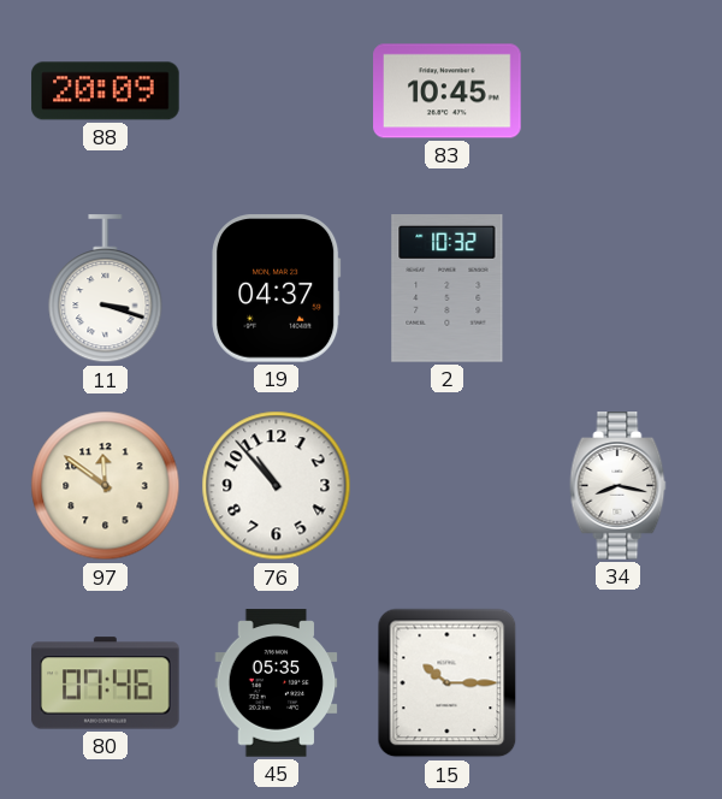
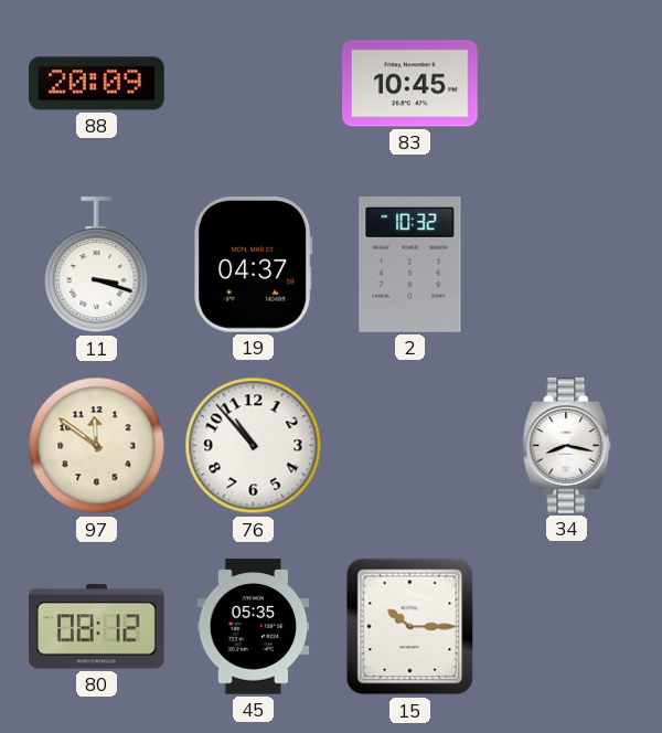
80: 07:46 -> 08:12 (97, 627)
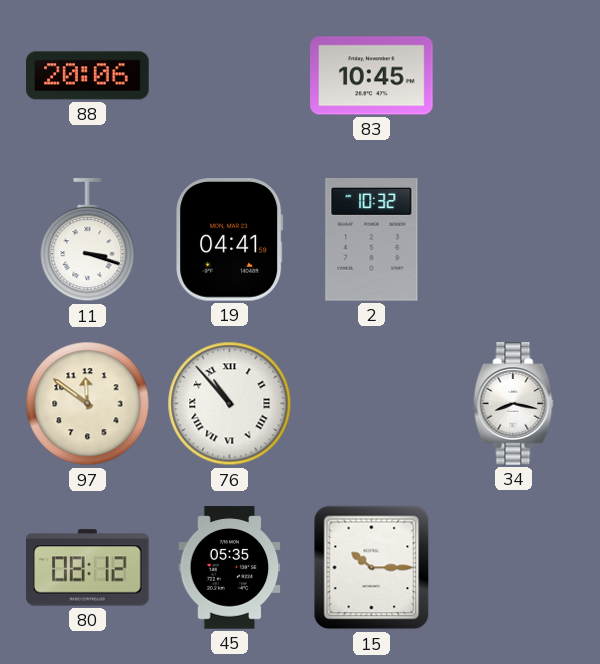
88: 20:09 -> 20:06 (88, 76)
19: 04:37 -> 04:41 (230, 240)
76 numerals: Arabic -> Roman (230, 404)
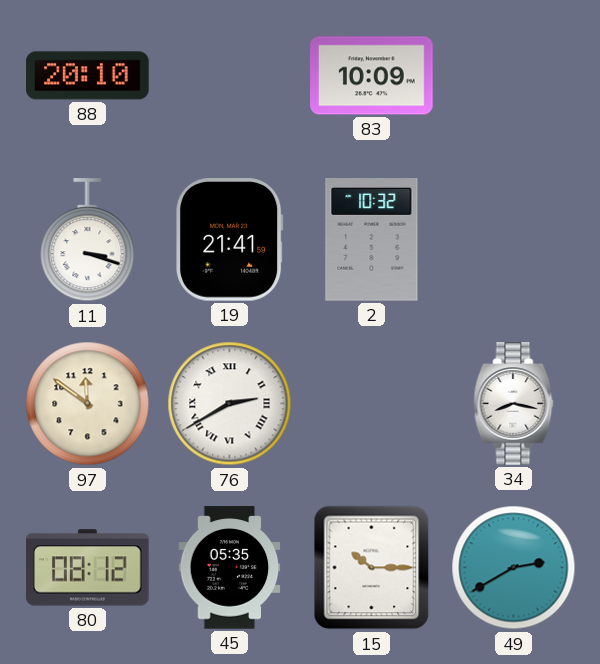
88: 20:06 -> 20:10 (88, 76)
83: 10:45 -> 10:09 (372, 76)
19: 04:41 -> 21:41 (230, 240)
76: 10:53 -> 2:40 (230, 404)
49: none -> 2:40 (514, 568)
